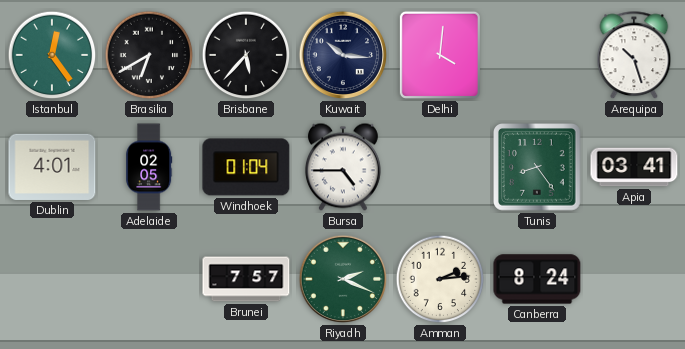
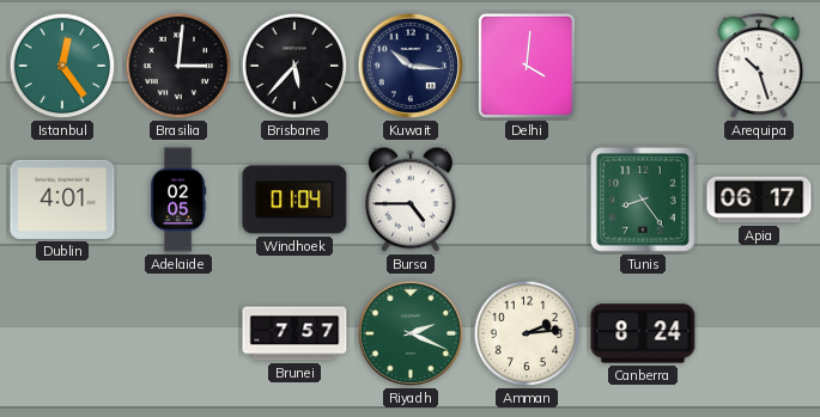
Brasilia: 6:40 -> 3:01 (178, 66)
Apia: 03:41 -> 06:17 (759, 200)
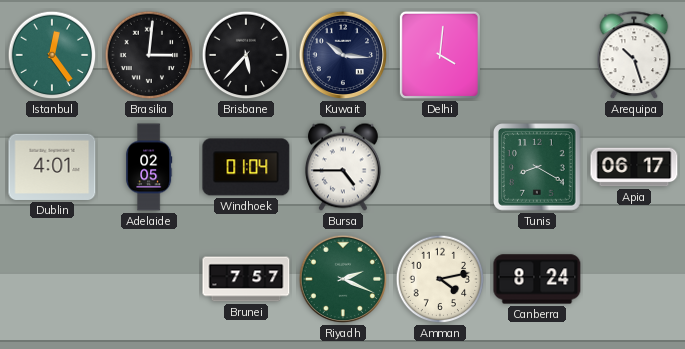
Tunis: 8:24 -> 8:20 (538, 168)
Amman: 2:14 -> 4:13 (440, 279)
